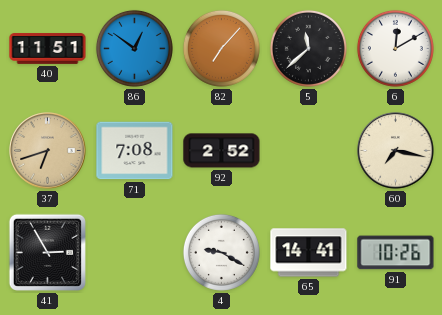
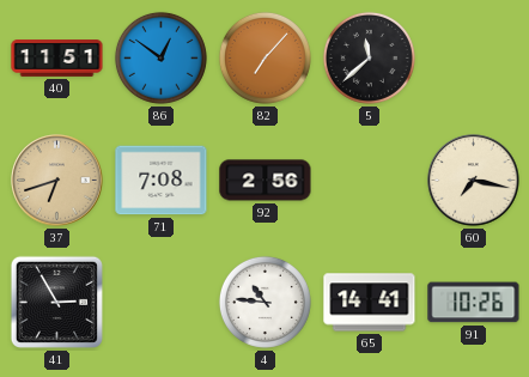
6: 12:10 -> none (395, 48)
92: 2:52 -> 2:56 (266, 181)
4: 9:20 -> 10:46 (264, 302)
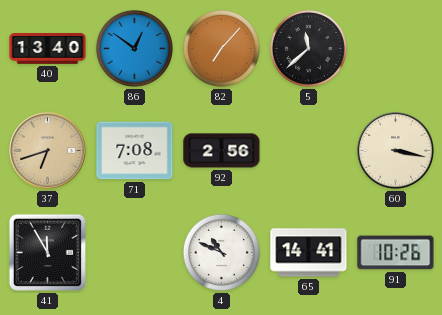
40: 11:51 -> 13:40 (48, 49)
60: 7:17 -> 3:17 (396, 151)
41: 2:55 -> 11:55 (47, 252)
4: 10:46 -> 10:49 (221, 252)
